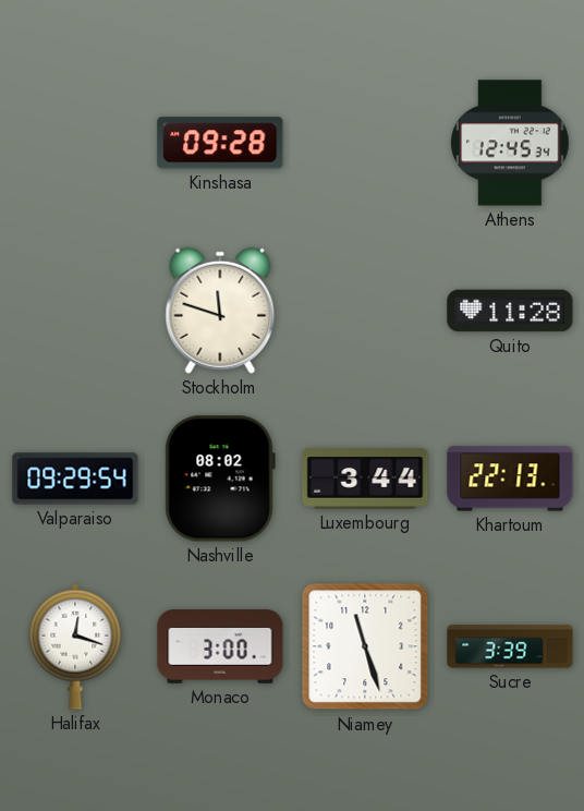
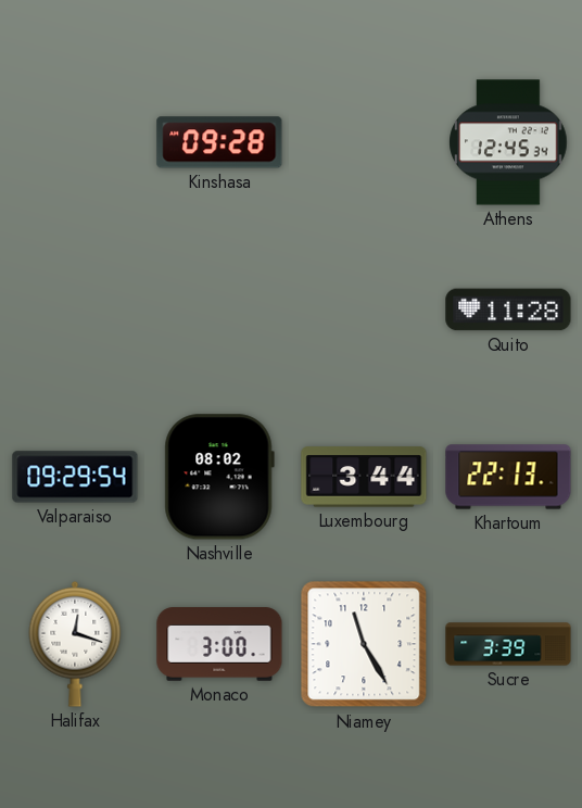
Stockholm: 11:48 -> none (220, 311)
Niamey: 11:27 -> 11:25 (364, 644)
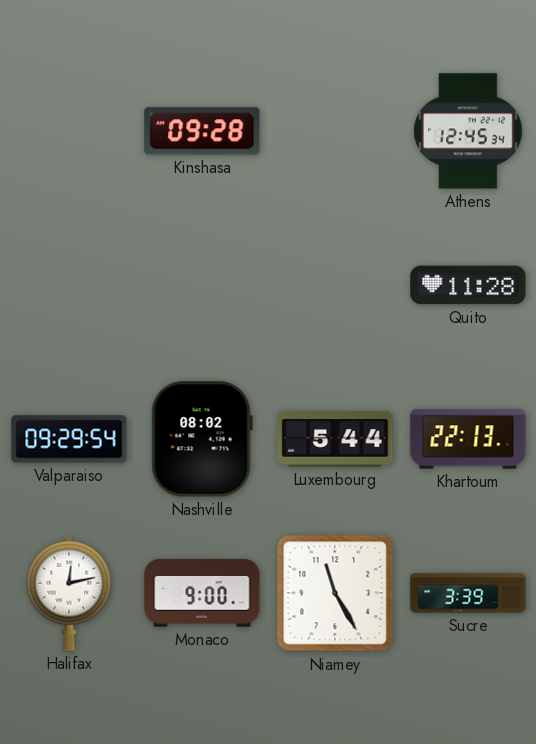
Luxembourg: 3:44 -> 5:44 (335, 439)
Halifax: 12:18 -> 12:13 (69, 593)
Monaco: 3:00 -> 9:00 (202, 593)
